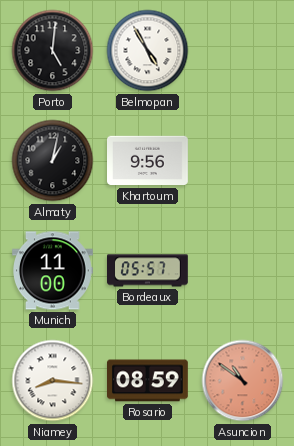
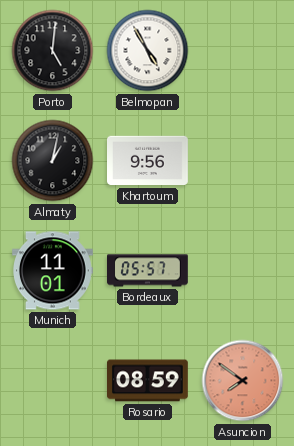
Munich: 11:00 -> 11:01 (53, 271)
Niamey: 8:16 -> none (53, 381)
Asuncion: 10:51 -> 7:51 (243, 381)
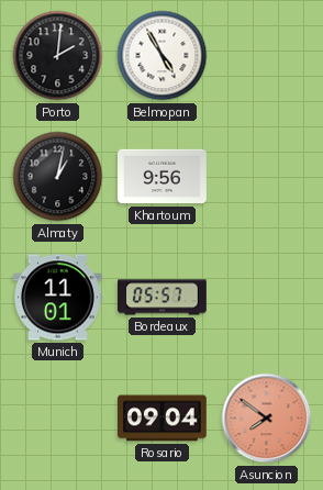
Porto: 5:01 -> 2:01 (58, 56)
Rosario: 08:59 -> 09:04 (163, 419)
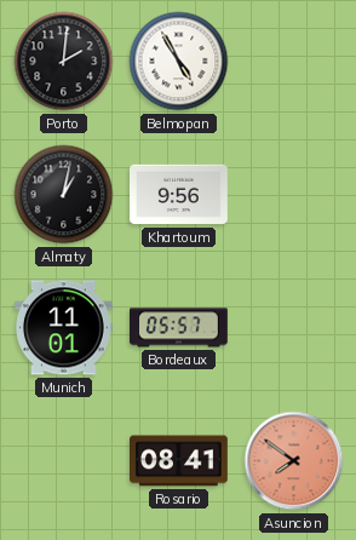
Rosario: 09:04 -> 08:41 (179, 461)
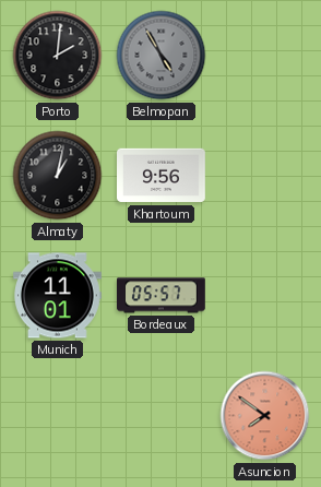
Belmopan dial: white -> grey (162, 56)
Rosario: 08:41 -> none (179, 461)
